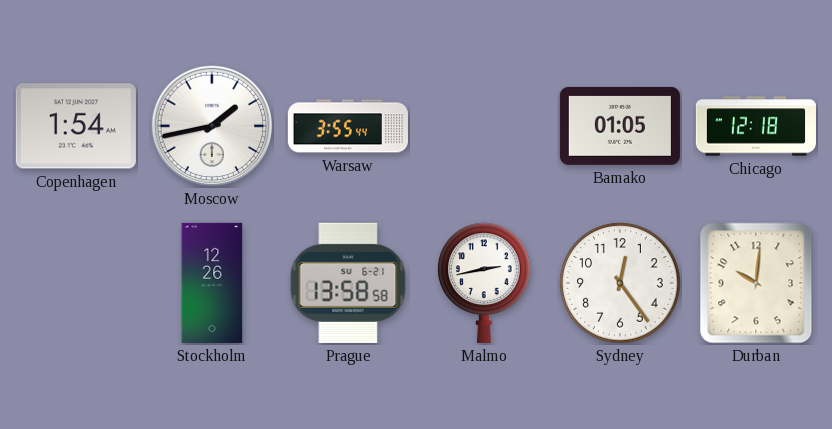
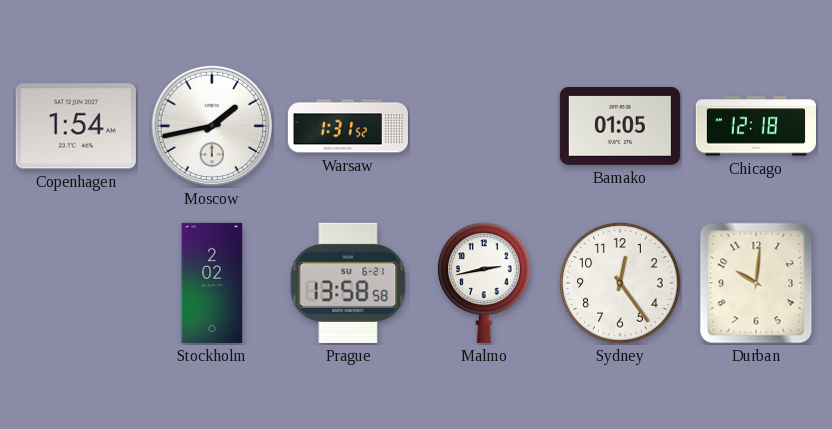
Warsaw: 3:55 -> 1:31 (348, 126)
Stockholm: 12:26 -> 2:02 (212, 283)
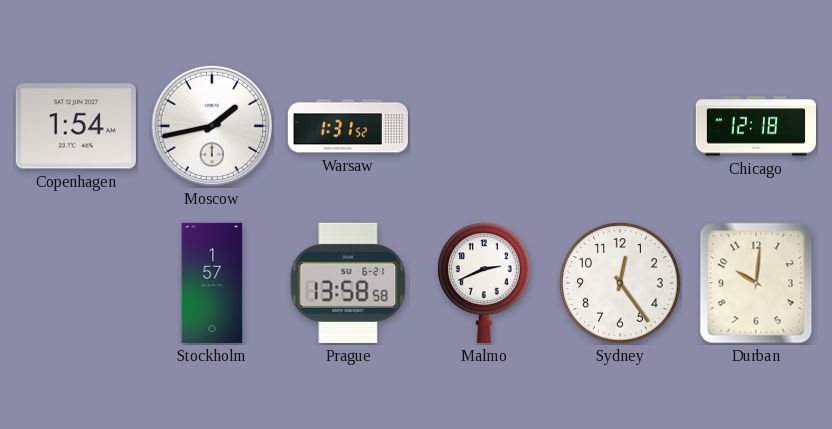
Bamako: 01:05 -> none (620, 126)
Stockholm: 2:02 -> 1:57 (212, 283)
Malmo: 2:43 -> 2:41 (484, 283)
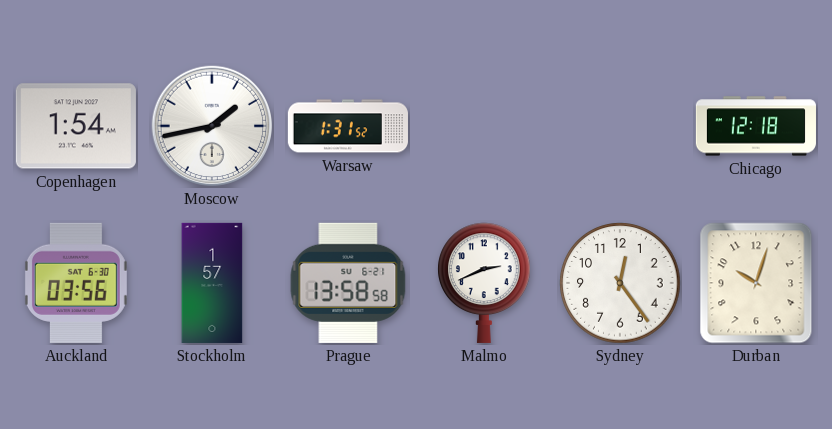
Auckland: none -> 03:56 (76, 283)
Durban: 10:01 -> 10:03 (756, 283)
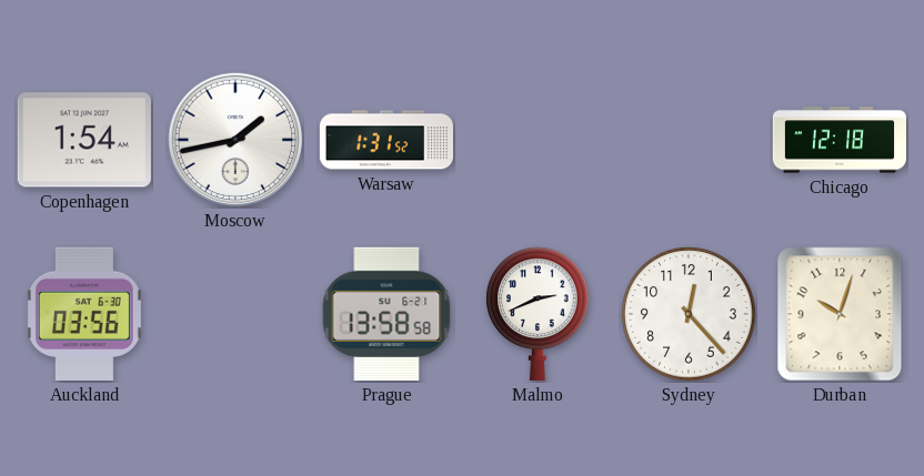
Stockholm: 1:57 -> none (212, 283)
Sydney: 12:24 -> 12:23 (689, 314)
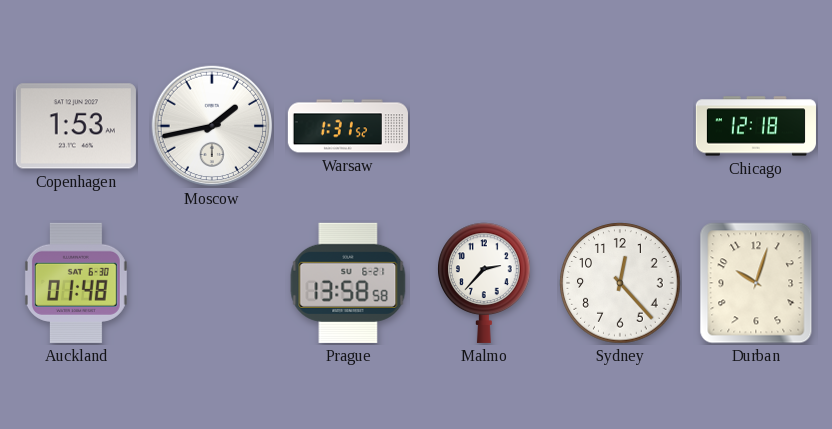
Copenhagen: 1:54 -> 1:53 (76, 126)
Auckland: 03:56 -> 01:48 (76, 283)
Malmo: 2:41 -> 2:37 (484, 283)
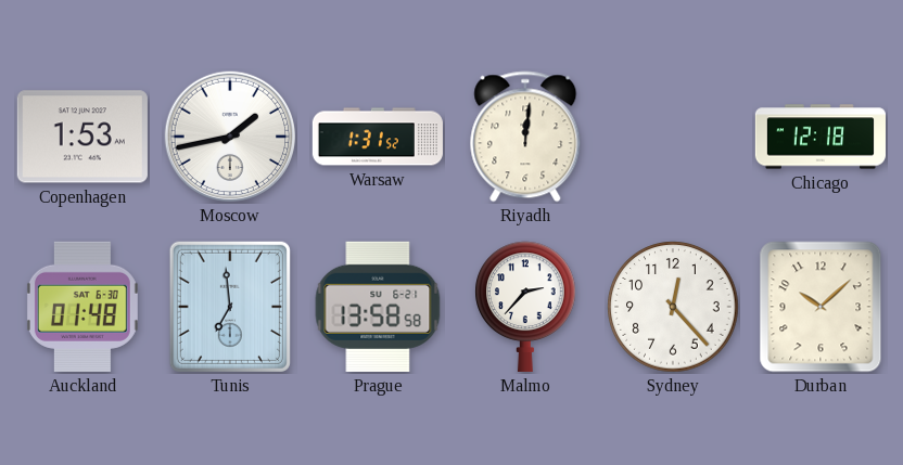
Riyadh: none -> 12:01 (525, 137)
Tunis: none -> 6:59 (230, 307)
Durban: 10:03 -> 10:08 (821, 307)
